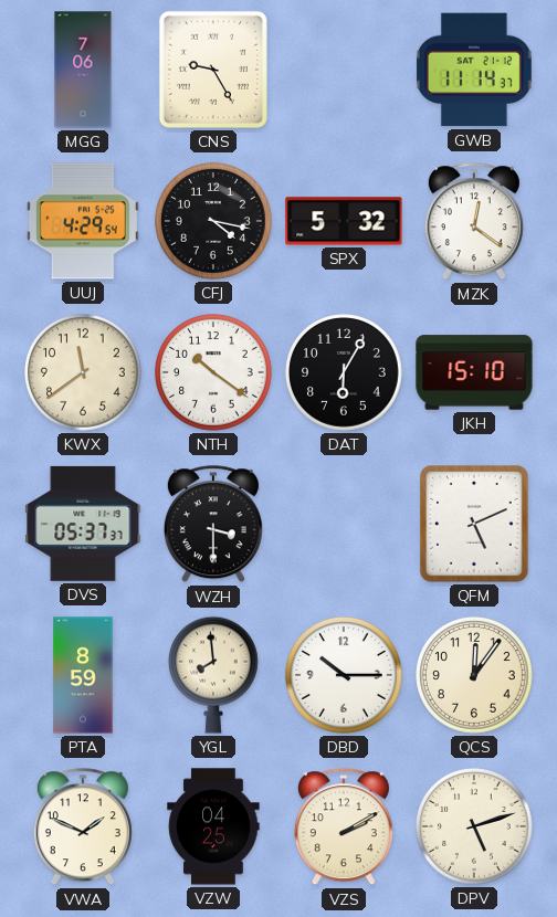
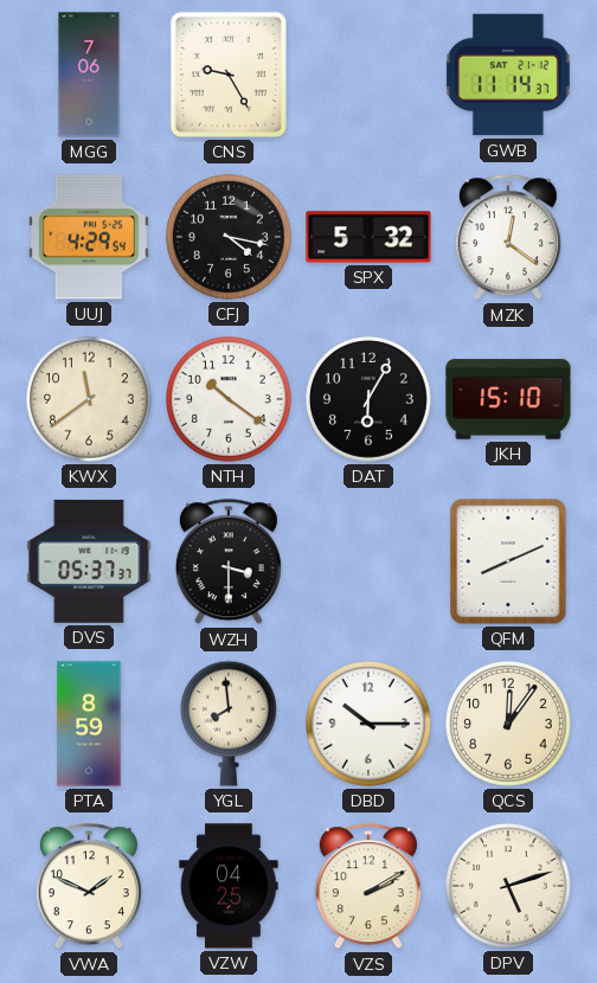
QFM: 5:11 -> 8:11 (508, 561)
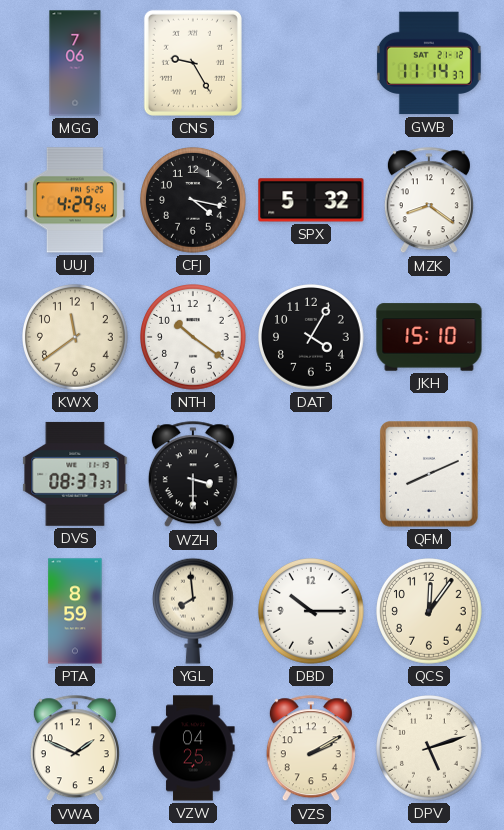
MZK: 12:21 -> 8:21 (429, 201)
DAT: 6:05 -> 4:05 (312, 338)
DVS: 05:37 -> 08:37 (75, 474)
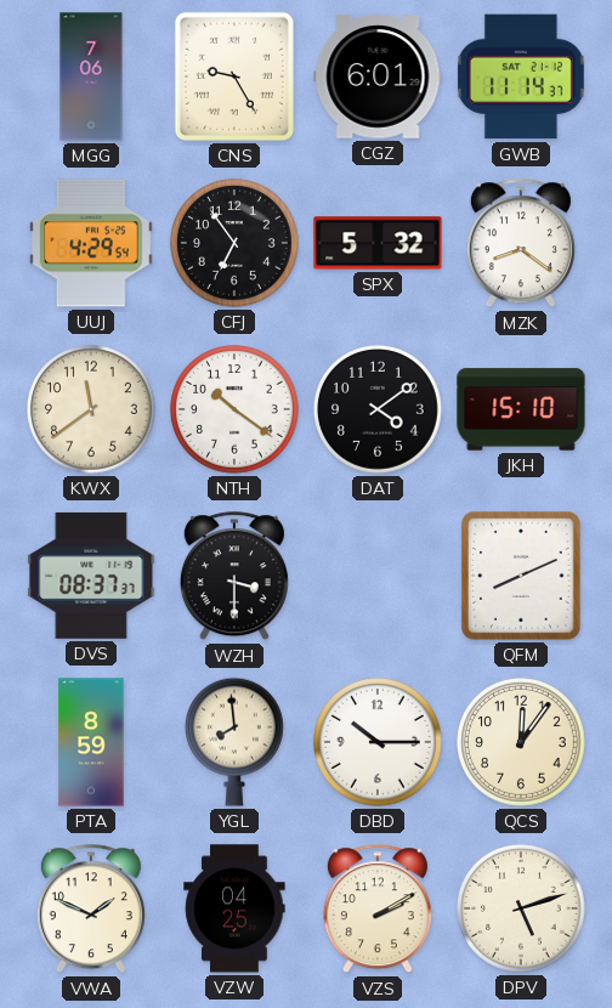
CGZ: none -> 6:01 (378, 77)
CFJ: 4:17 -> 6:54 (236, 244)
DAT: 4:05 -> 4:09 (379, 410)
